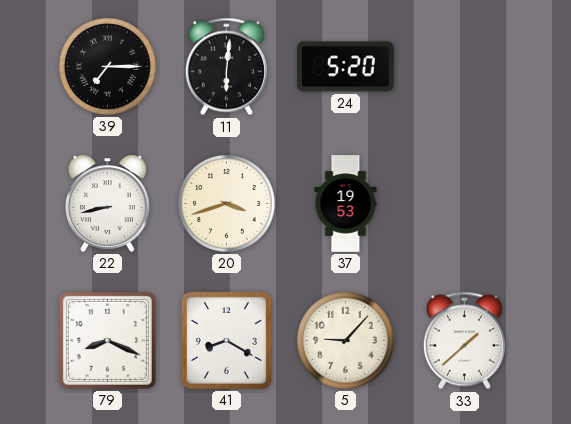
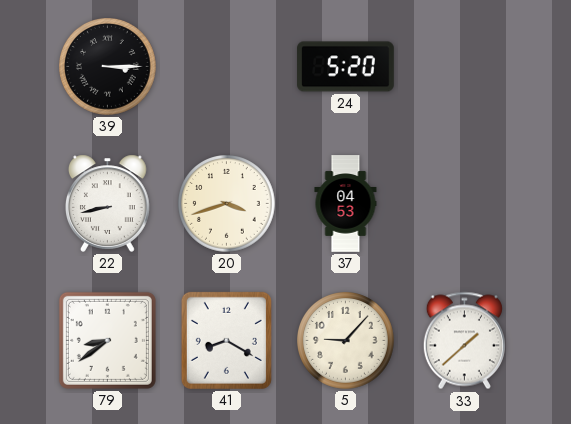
39: 7:15 -> 3:15 (108, 67)
11: 6:01 -> none (226, 67)
37: 19:53 -> 04:53 (346, 204)
79: 8:19 -> 8:39 (107, 340)
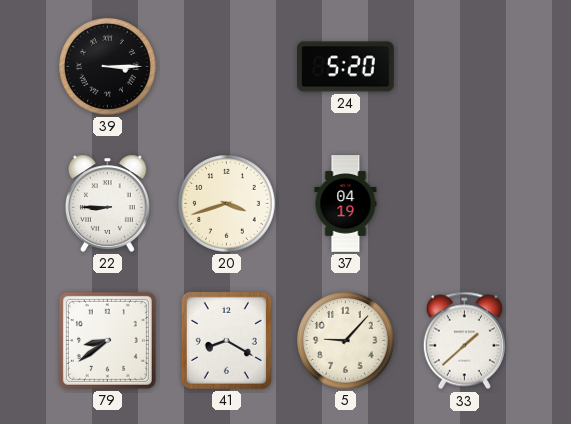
22: 8:43 -> 8:45 (108, 203)
37: 04:53 -> 04:19 (346, 204)
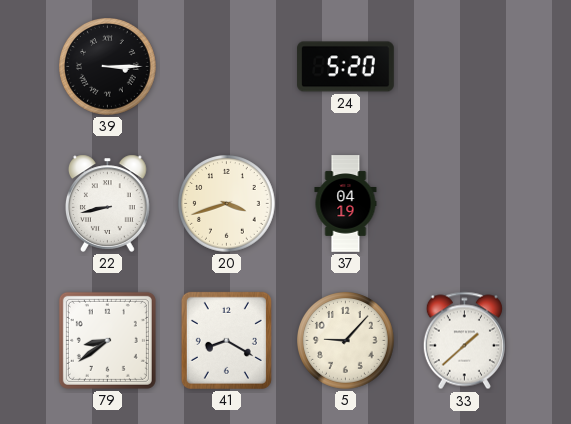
22: 8:45 -> 8:43 (108, 203)
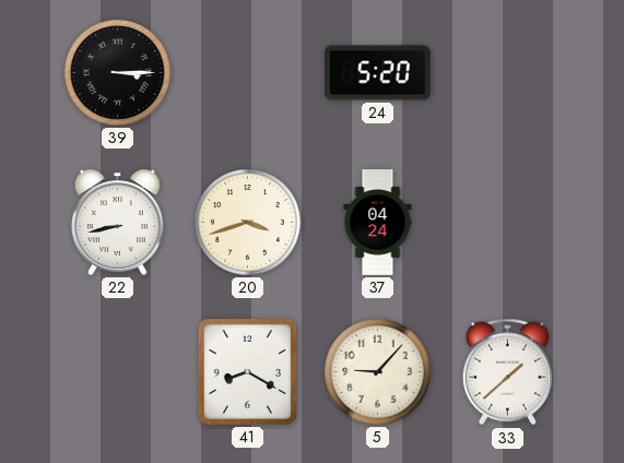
37: 04:19 -> 04:24 (378, 223)
79: 8:39 -> none (107, 340)
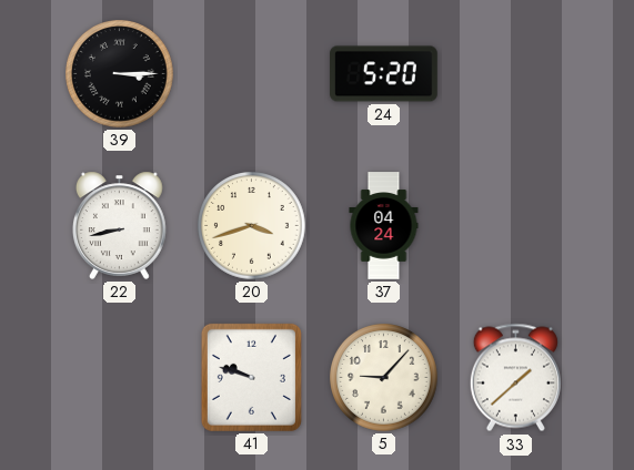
41: 8:20 -> 9:48 (251, 377)
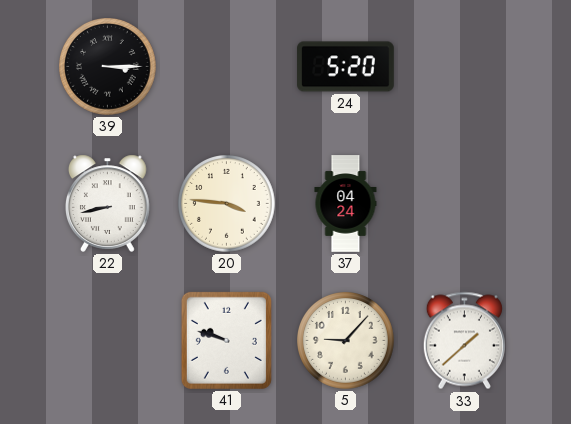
20: 3:42 -> 3:46 (227, 204)
